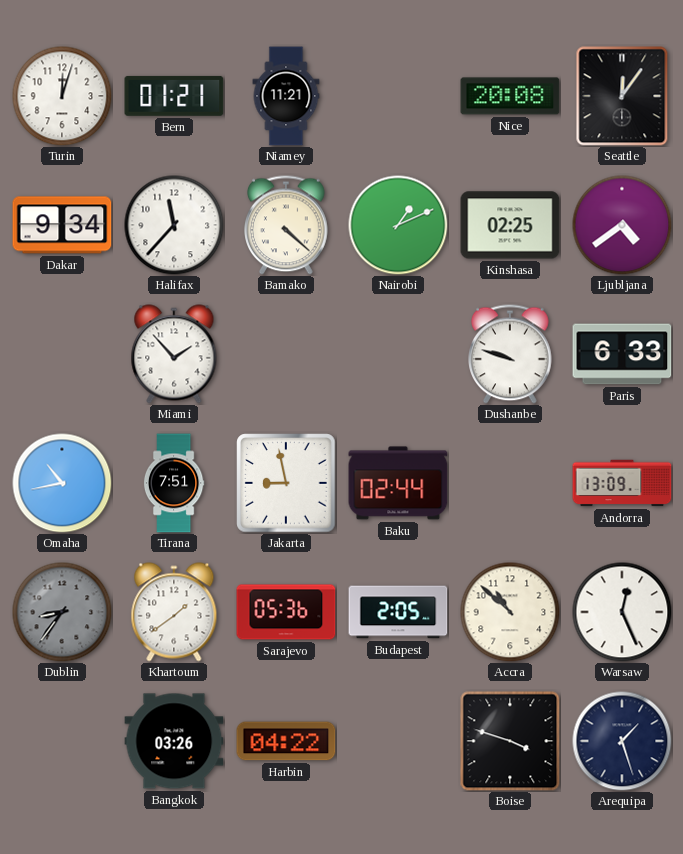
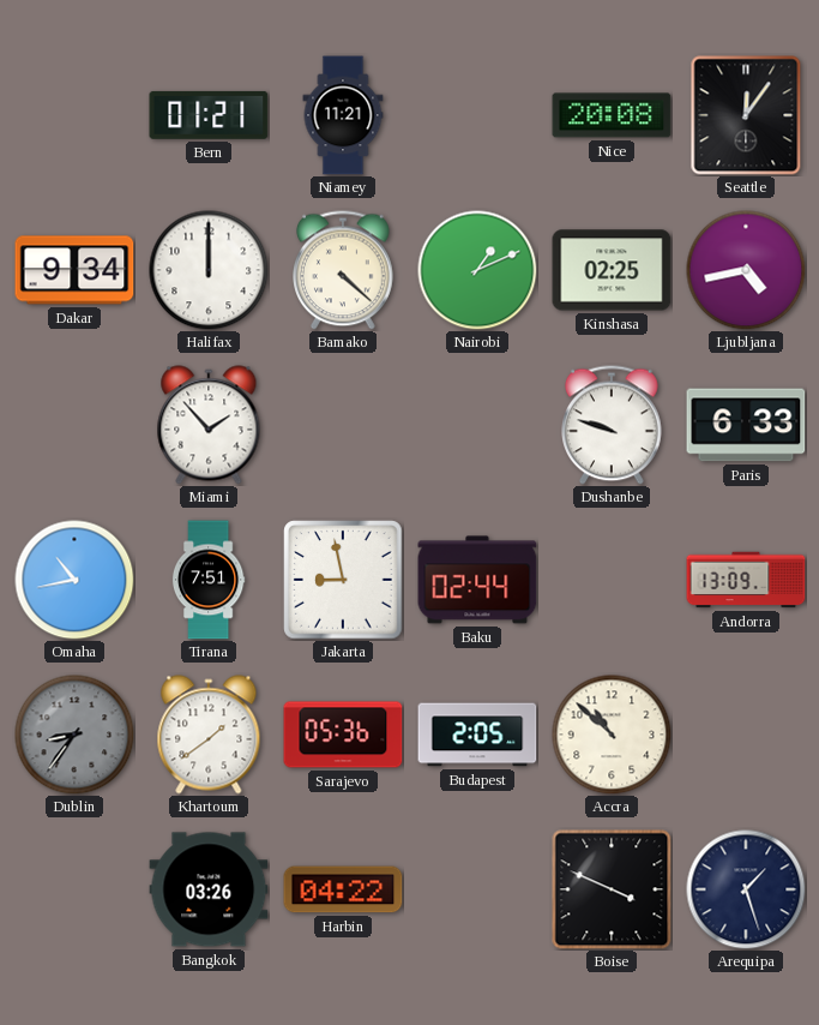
Turin: 12:03 -> none (62, 96)
Halifax: 11:37 -> 12:00 (209, 270)
Ljubljana: 4:39 -> 4:43 (746, 270)
Warsaw: 12:26 -> none (622, 612)
Boise: 3:48 -> 3:49 (612, 889)
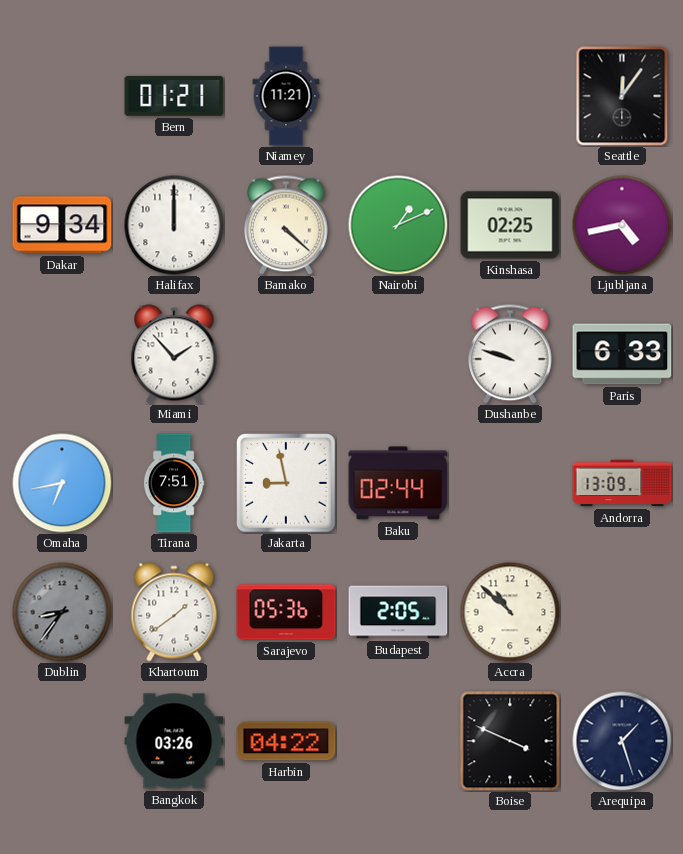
Nice: 20:08 -> none (612, 115)
Omaha: 10:43 -> 6:43 (62, 483)
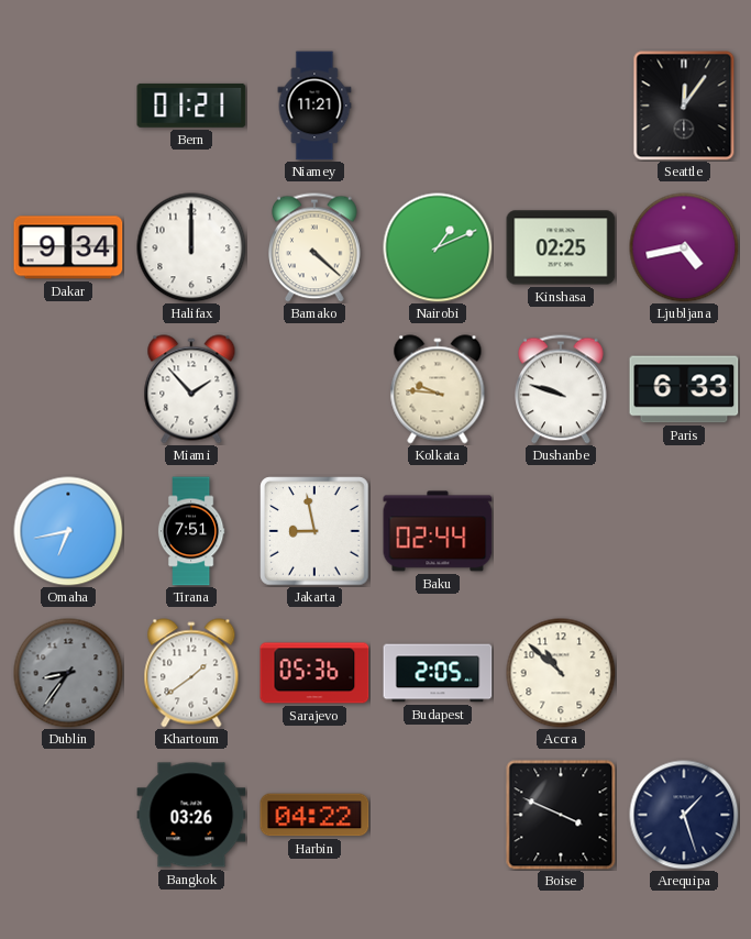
Kolkata: none -> 9:46 (438, 389)
Andorra: 13:09 -> none (622, 483)
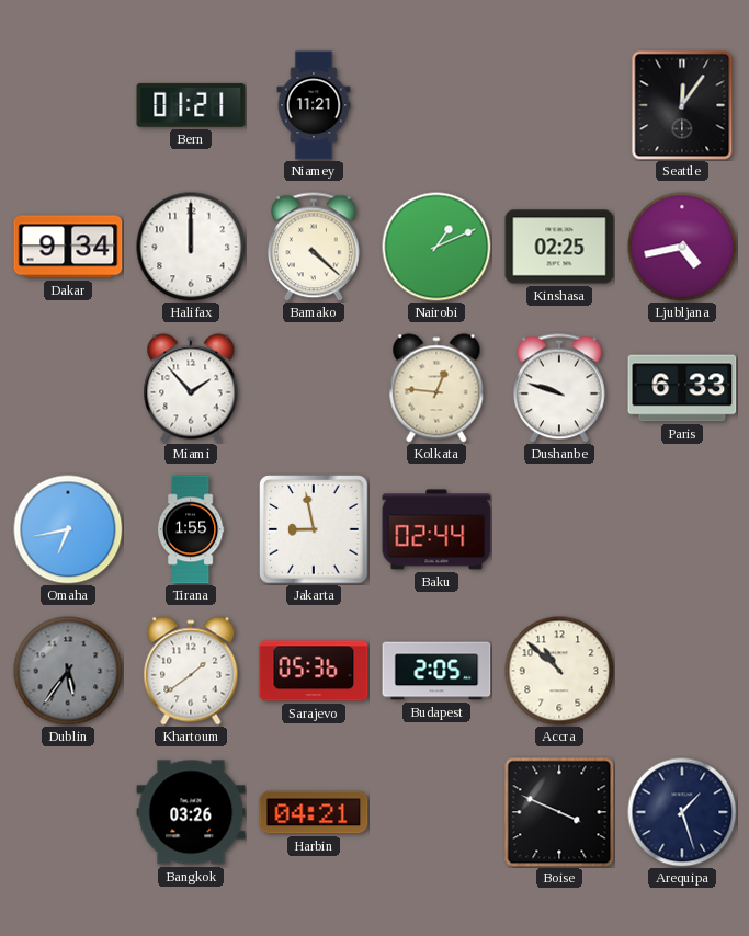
Kolkata: 9:46 -> 12:46 (436, 388)
Tirana: 7:51 -> 1:55 (191, 529)
Dublin: 8:36 -> 5:36 (68, 671)
Harbin: 04:22 -> 04:21 (314, 812)
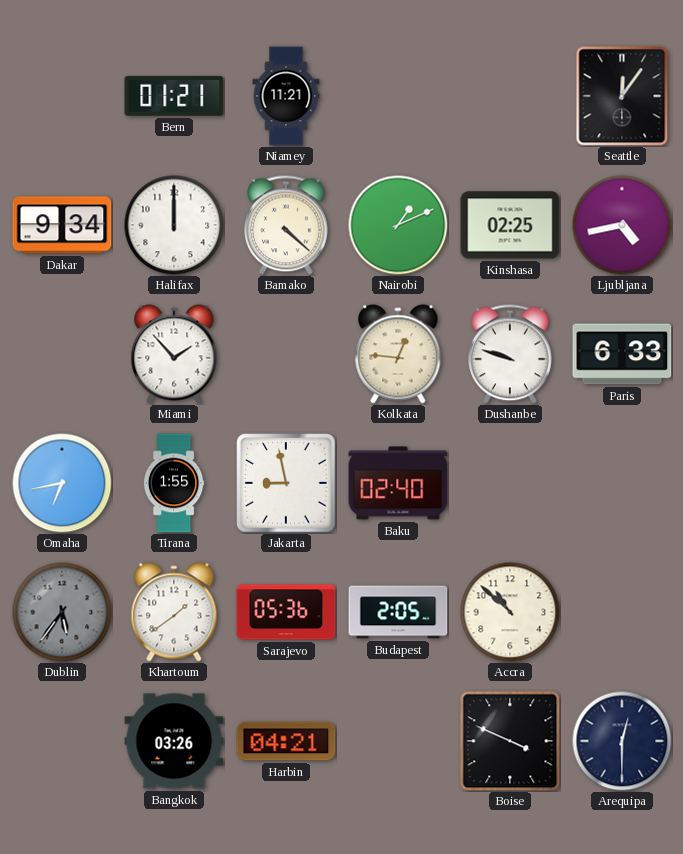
Baku: 02:44 -> 02:40 (398, 483)
Arequipa: 1:27 -> 12:30 (622, 741)
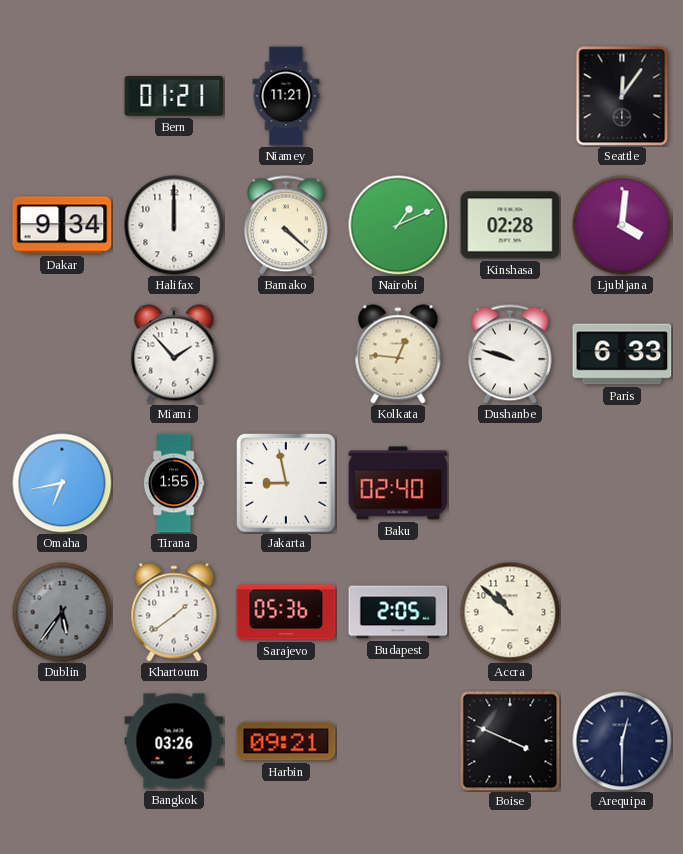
Kinshasa: 02:25 -> 02:28 (510, 225)
Ljubljana: 4:43 -> 4:01 (622, 225)
Harbin: 04:21 -> 09:21 (286, 741)
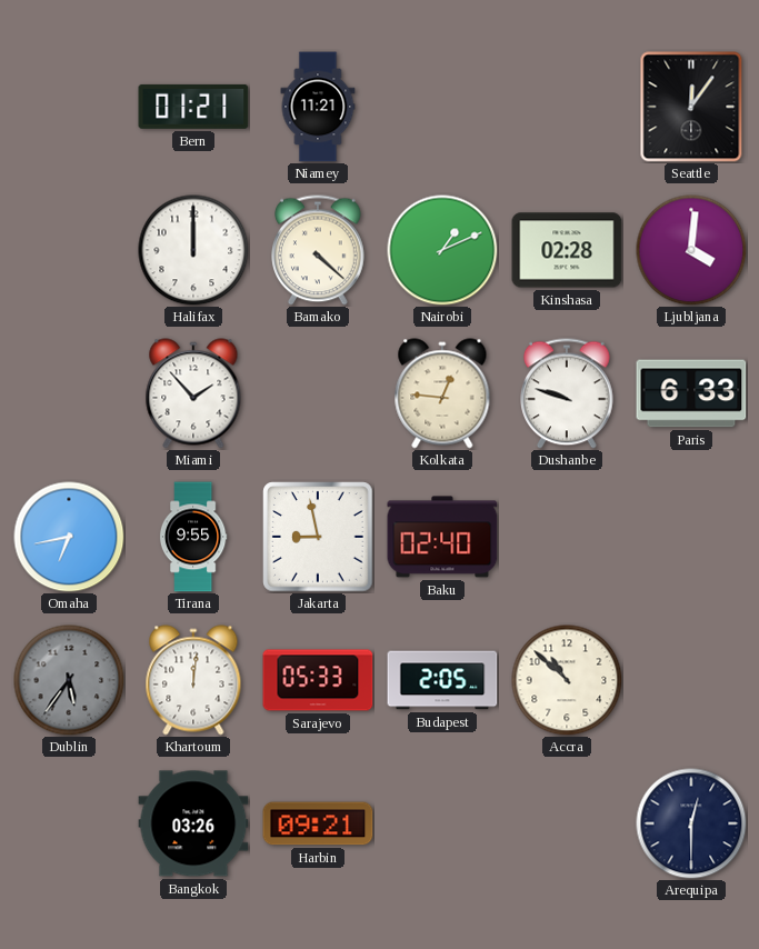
Dakar: 9:34 -> none (62, 225)
Tirana: 1:55 -> 9:55 (193, 537)
Khartoum: 1:39 -> 12:01 (193, 680)
Sarajevo: 05:36 -> 05:33 (318, 680)
Boise: 3:49 -> none (510, 741)
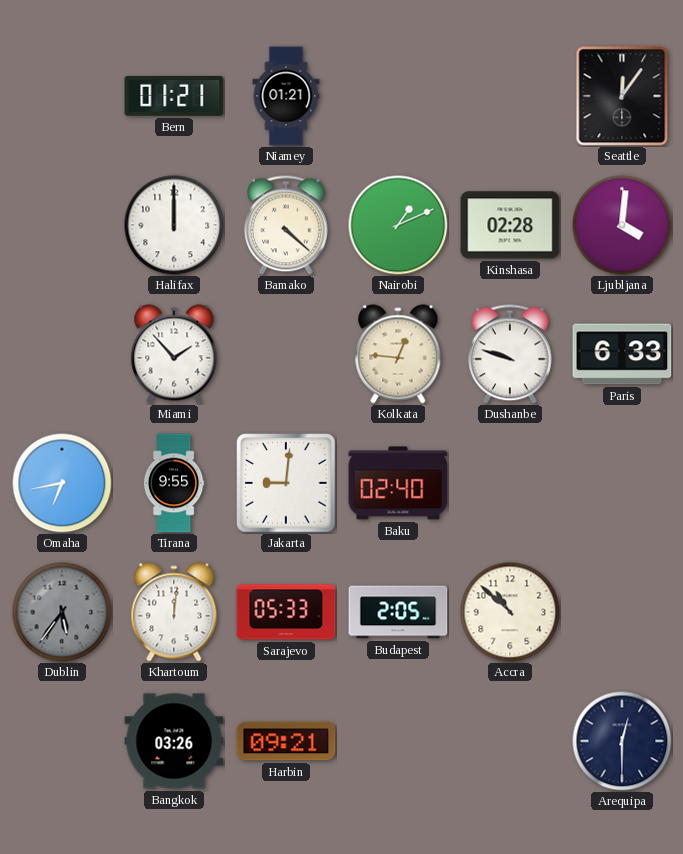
Niamey: 11:21 -> 01:21 (286, 96)
Jakarta: 8:58 -> 9:01 (286, 483)
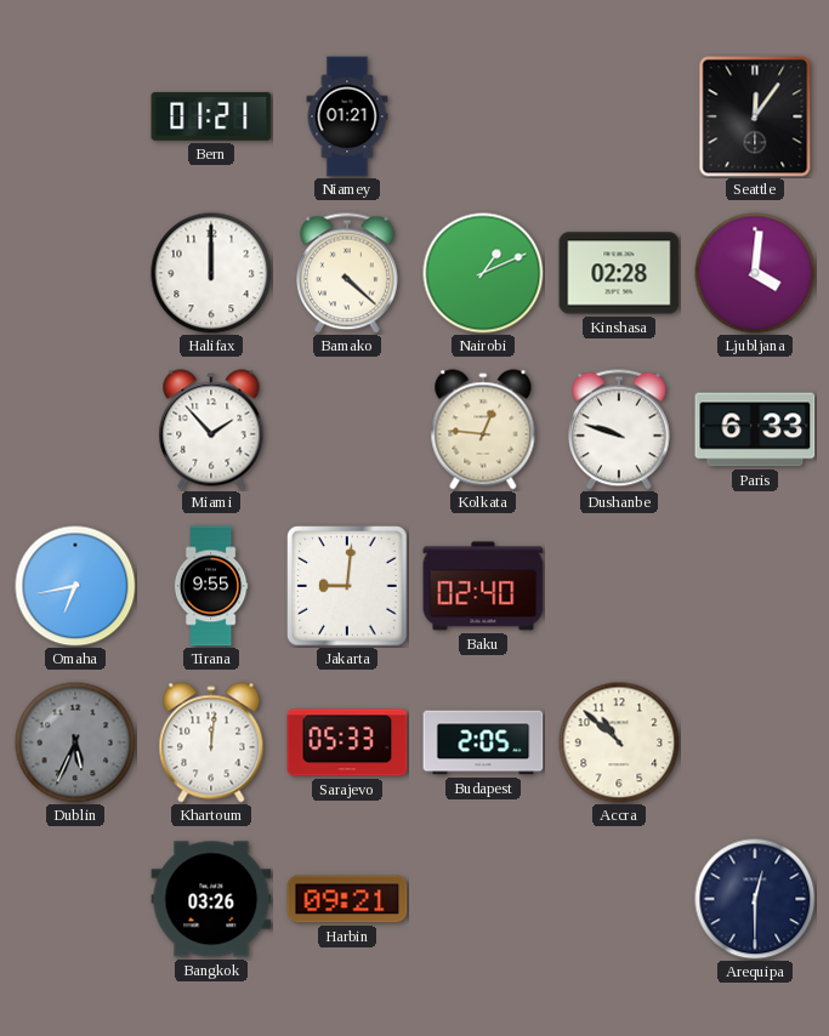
Dublin: 5:36 -> 5:34 (75, 742)
